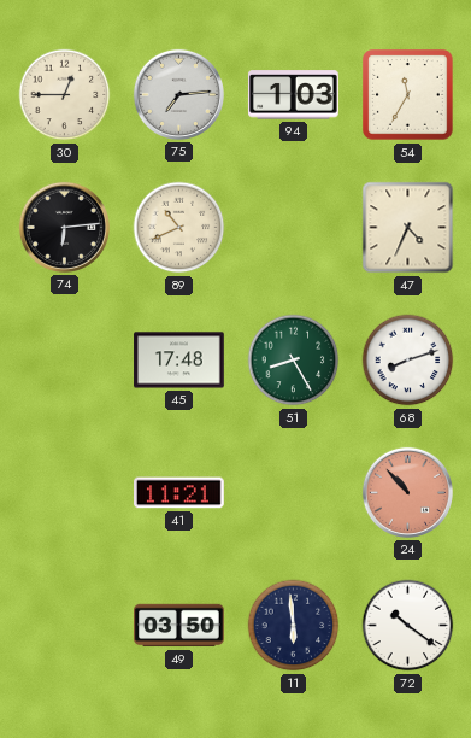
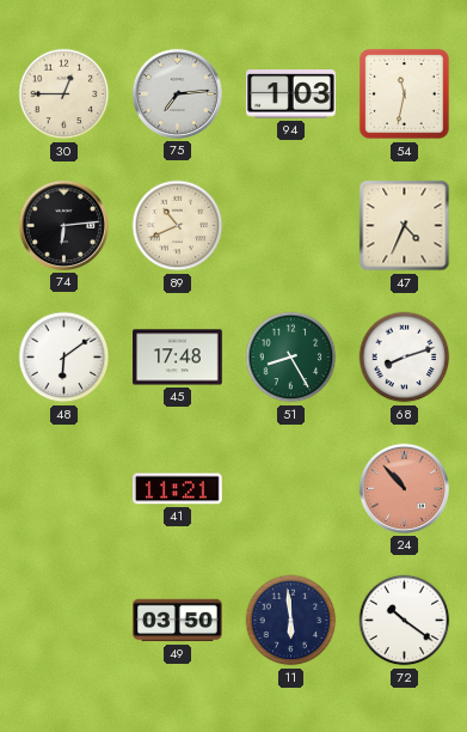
54: 11:35 -> 11:32 (405, 94)
48: none -> 6:09 (64, 358)
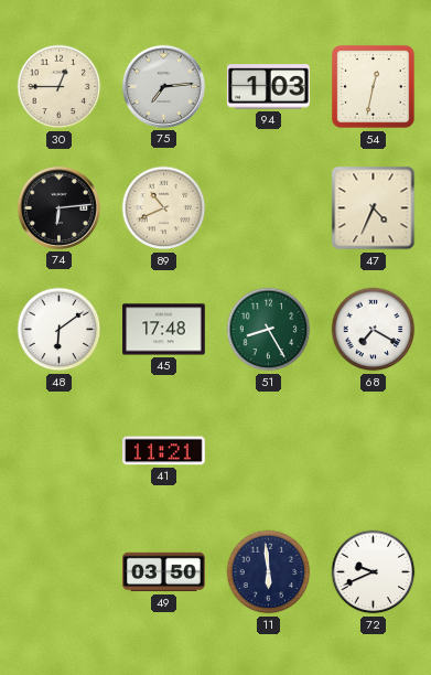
54: 11:32 -> 12:32 (374, 87)
68: 8:12 -> 7:20 (374, 330)
24: 10:53 -> none (404, 488)
72: 10:21 -> 9:41 (374, 572)
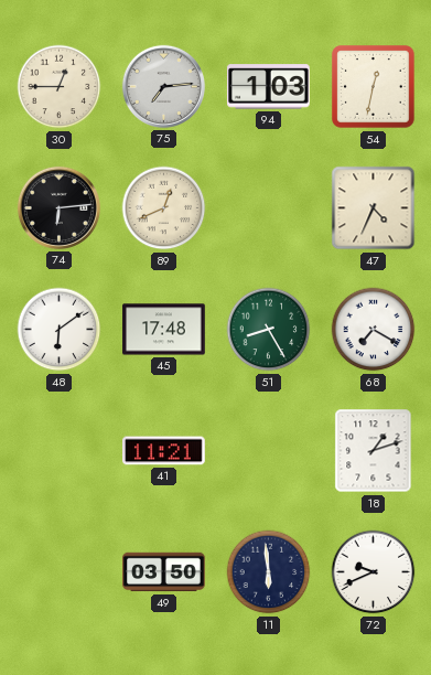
89: 10:41 -> 12:41 (164, 208)
18: none -> 1:12 (374, 451)
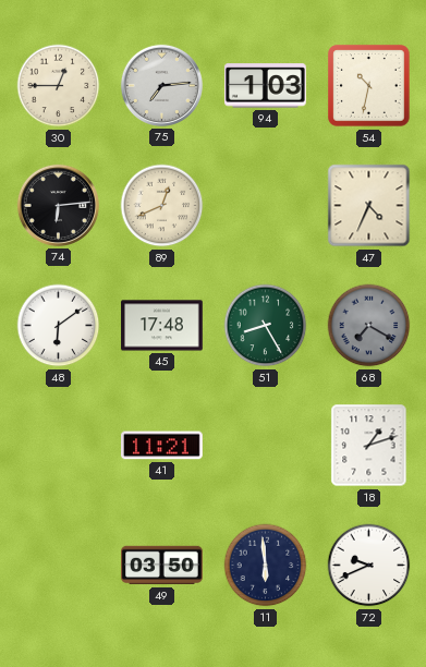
54: 12:32 -> 10:32 (369, 86)
68 dial: white -> grey (369, 326)
